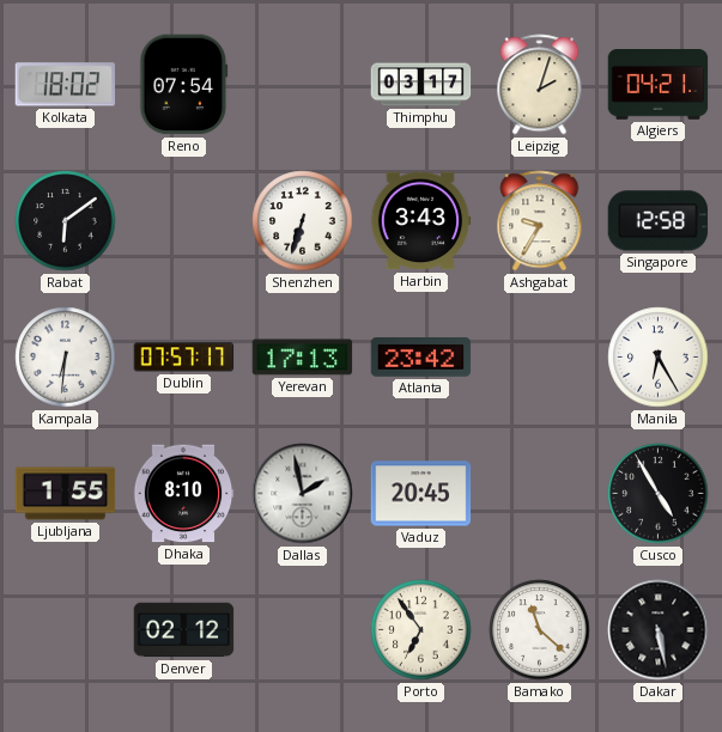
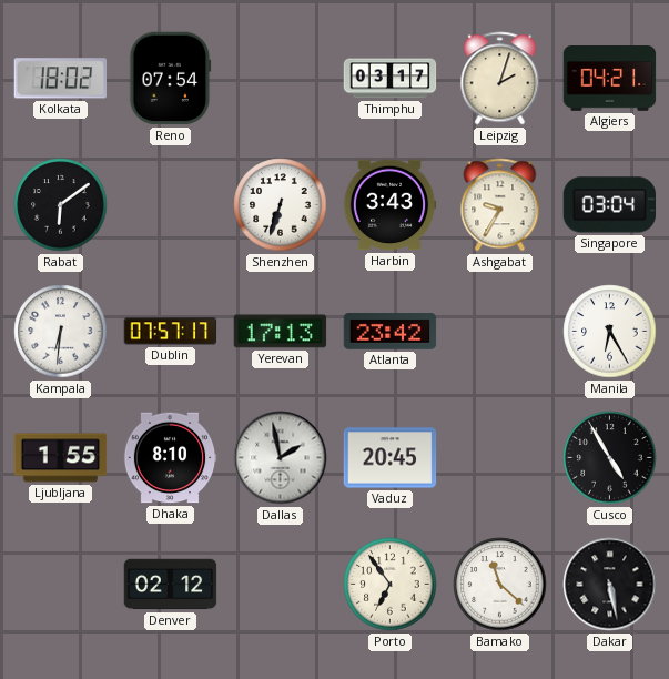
Singapore: 12:58 -> 03:04 (610, 205)
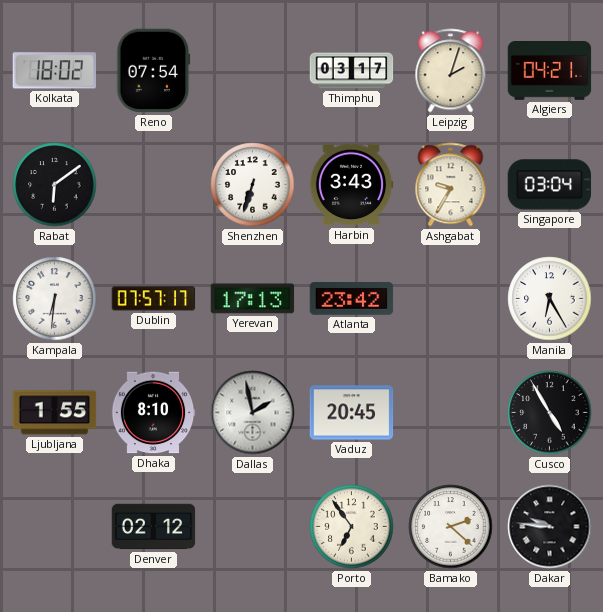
Bamako: 11:22 -> 2:22 (451, 527)
Dakar: 5:28 -> 9:46 (550, 527)
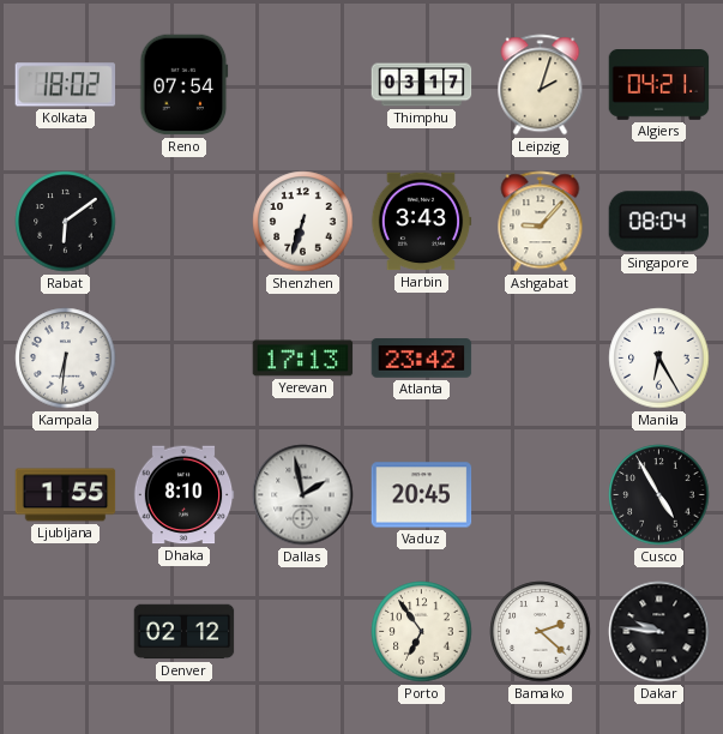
Ashgabat: 9:35 -> 9:07 (541, 222)
Singapore: 03:04 -> 08:04 (659, 222)
Dublin: 07:57 -> none (154, 299)
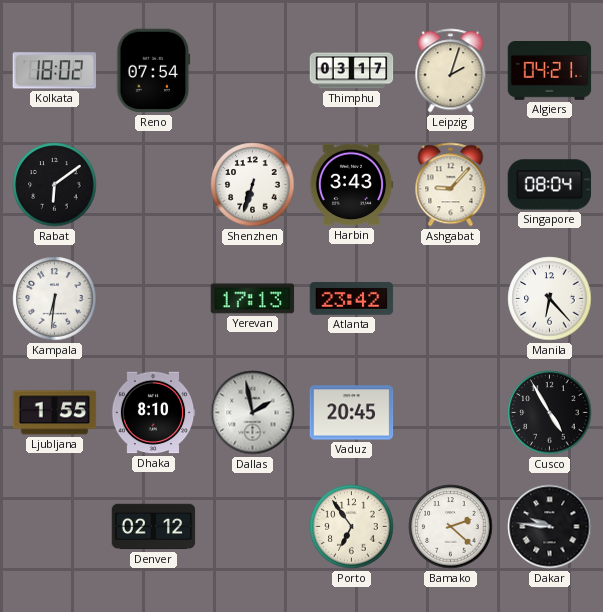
Manila: 6:25 -> 6:23 (550, 299)
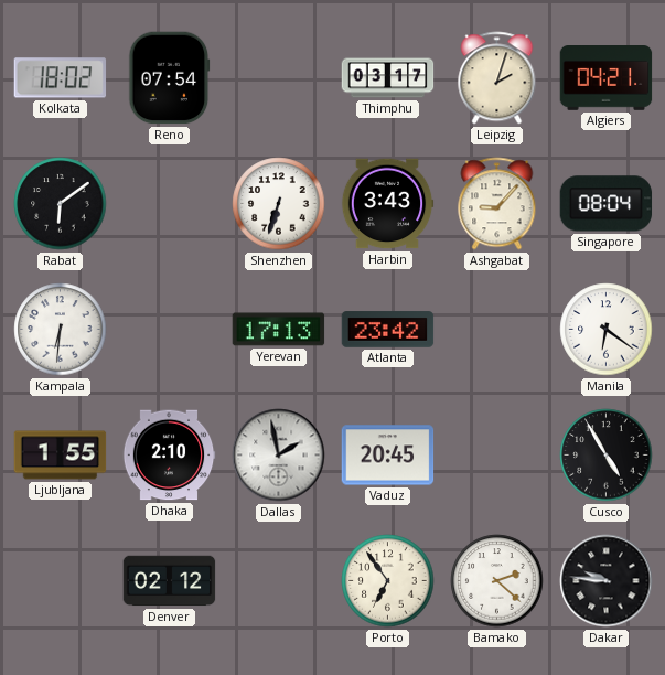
Manila: 6:23 -> 6:21 (607, 330)
Dhaka: 8:10 -> 2:10 (169, 456)
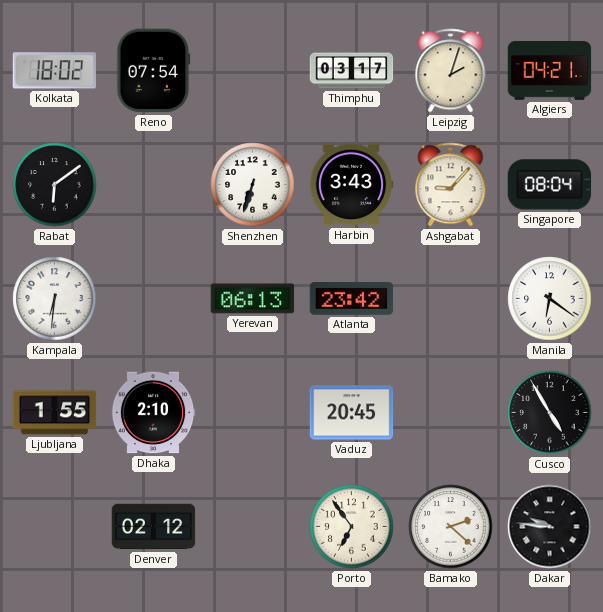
Yerevan: 17:13 -> 06:13 (253, 299)
Dallas: 1:58 -> none (279, 456)
